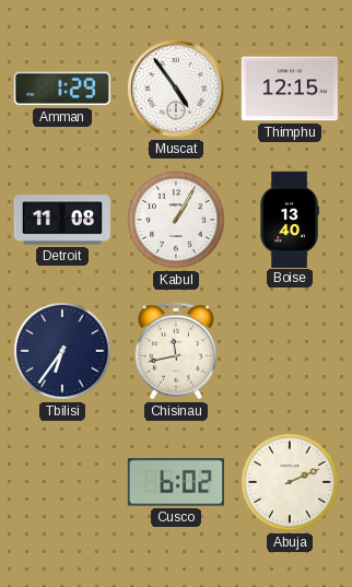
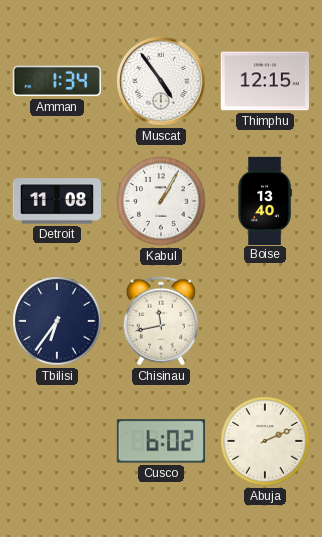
Amman: 1:29 -> 1:34 (57, 81)
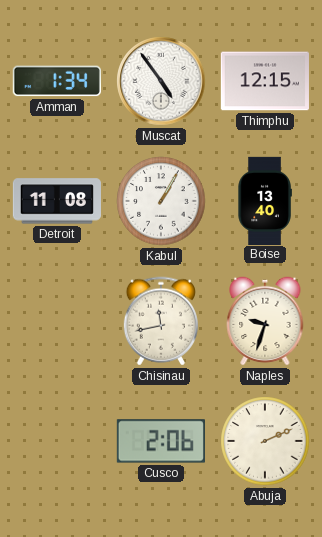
Tbilisi: 6:36 -> none (57, 321)
Naples: none -> 9:33 (265, 321)
Cusco: 6:02 -> 2:06 (161, 441)
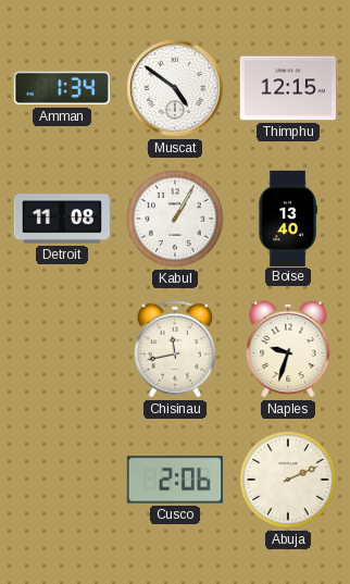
Muscat: 4:54 -> 4:51 (175, 88)
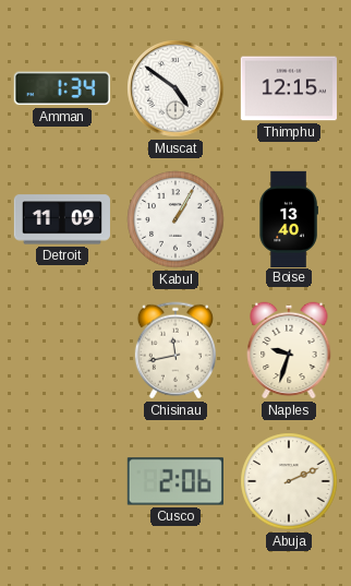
Detroit: 11:08 -> 11:09 (62, 219)
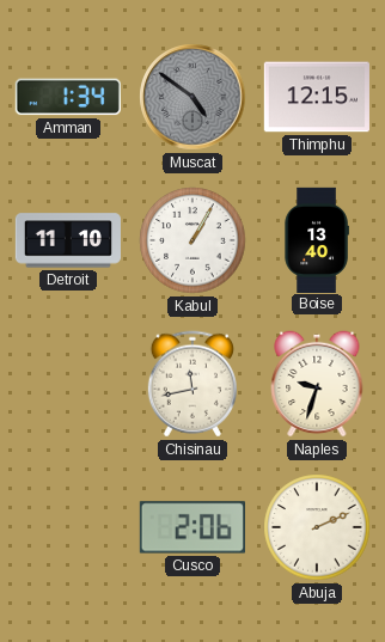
Muscat dial: white -> grey (192, 97)
Detroit: 11:09 -> 11:10 (68, 240)
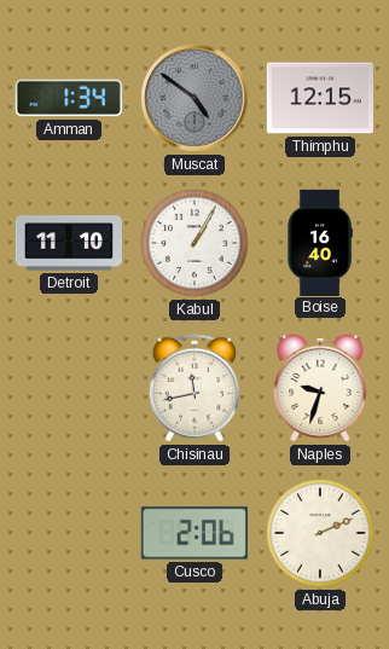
Boise: 13:40 -> 16:40 (320, 242)
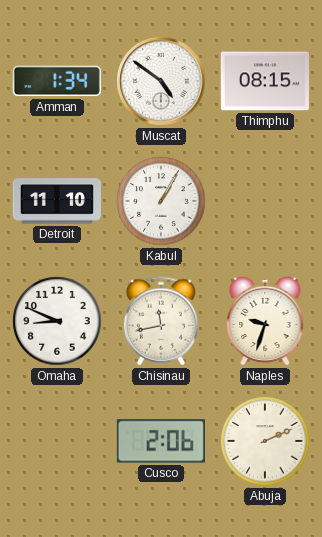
Muscat dial: grey -> white (161, 81)
Thimphu: 12:15 -> 08:15 (265, 81)
Boise: 16:40 -> none (320, 242)
Omaha: none -> 8:49 (57, 321)
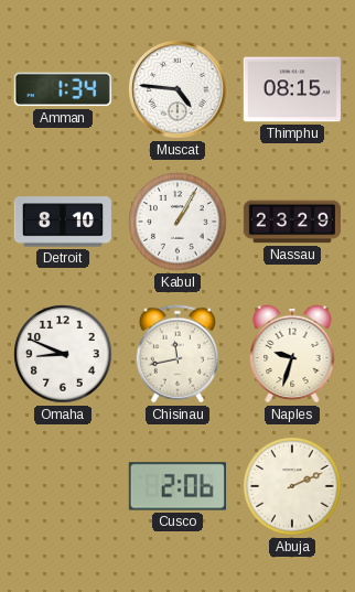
Muscat: 4:51 -> 4:46 (177, 89)
Detroit: 11:10 -> 8:10 (63, 222)
Nassau: none -> 23:29 (291, 222)
